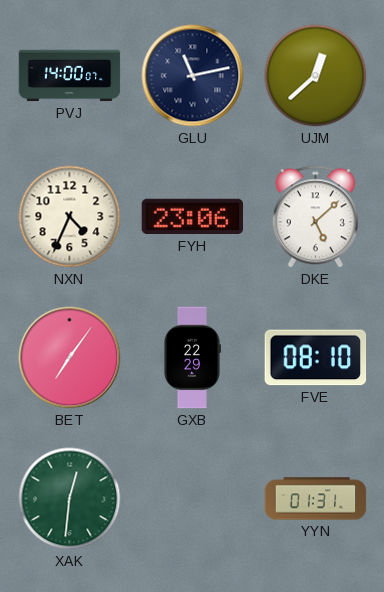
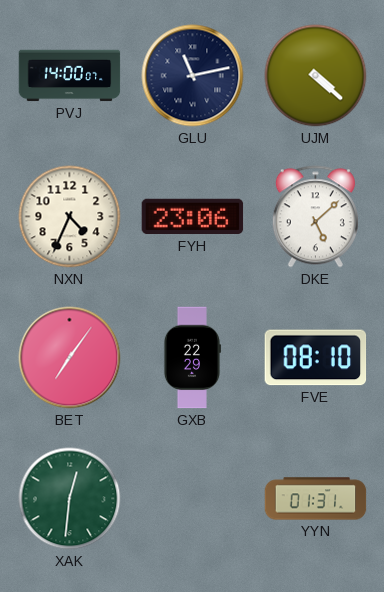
UJM: 12:38 -> 4:22 (316, 76)
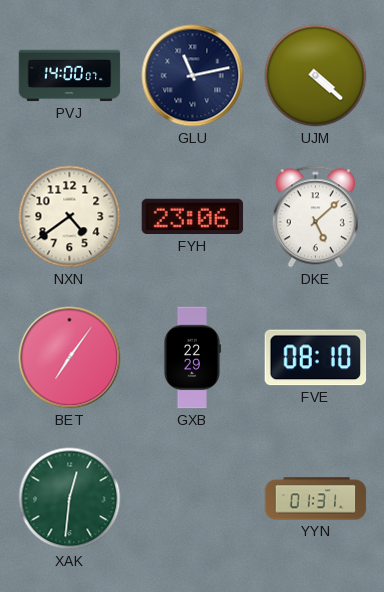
NXN: 4:34 -> 4:39 (70, 217)
